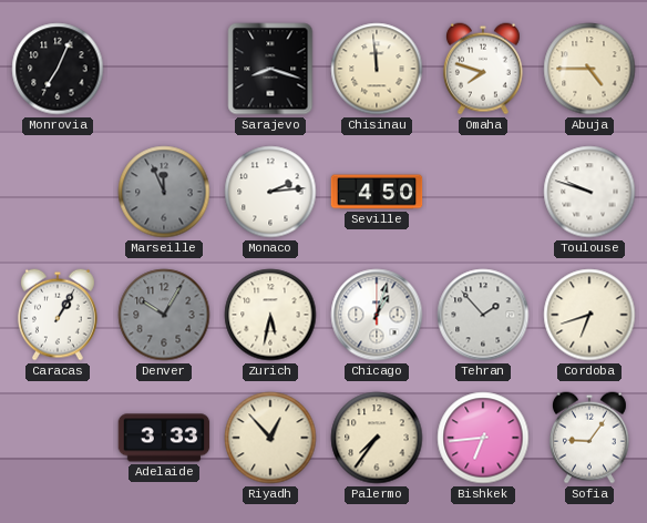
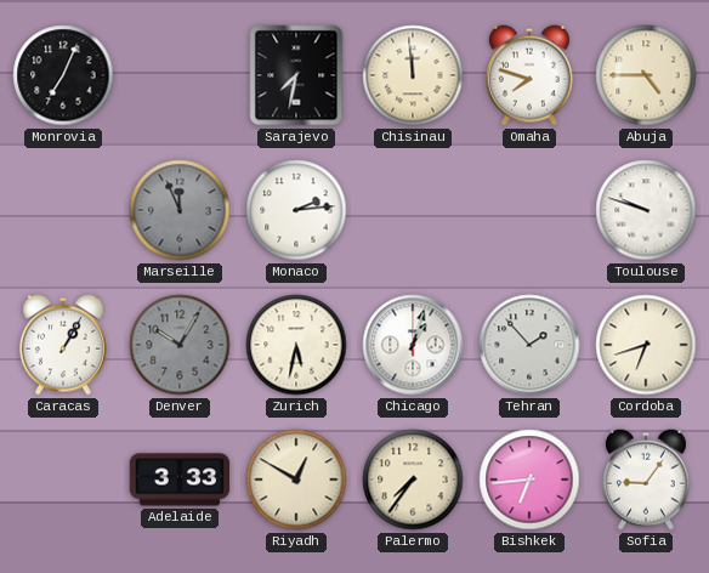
Sarajevo: 8:18 -> 7:32 (296, 75)
Seville: 4:50 -> none (377, 192)
Riyadh: 12:53 -> 12:50 (296, 480)
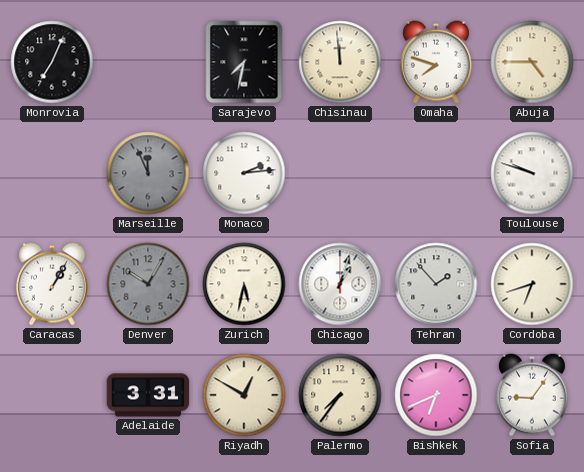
Adelaide: 3:33 -> 3:31 (148, 395)
Bishkek: 6:44 -> 6:41 (436, 395)
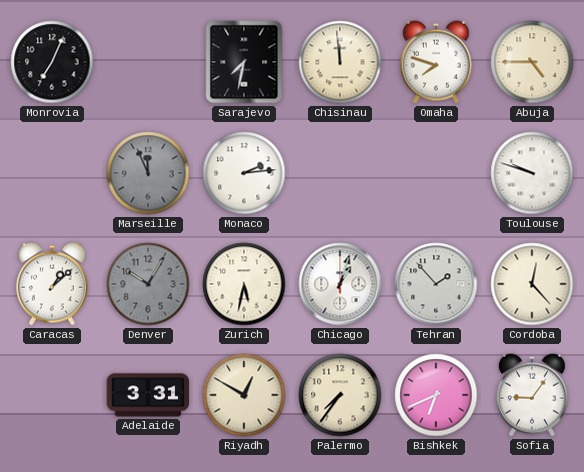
Caracas: 1:05 -> 1:08 (52, 284)
Cordoba: 6:42 -> 12:23 (532, 284)
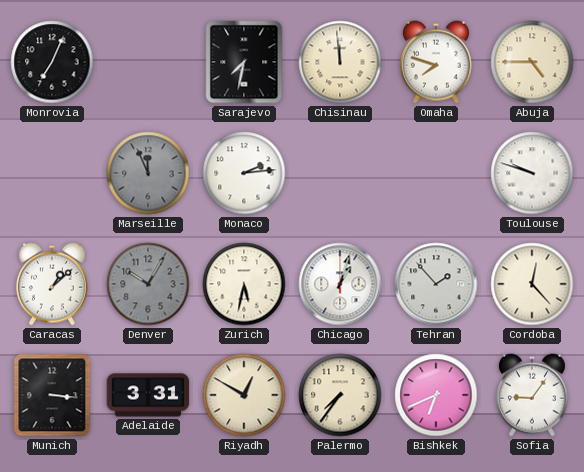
Munich: none -> 3:16 (52, 395)
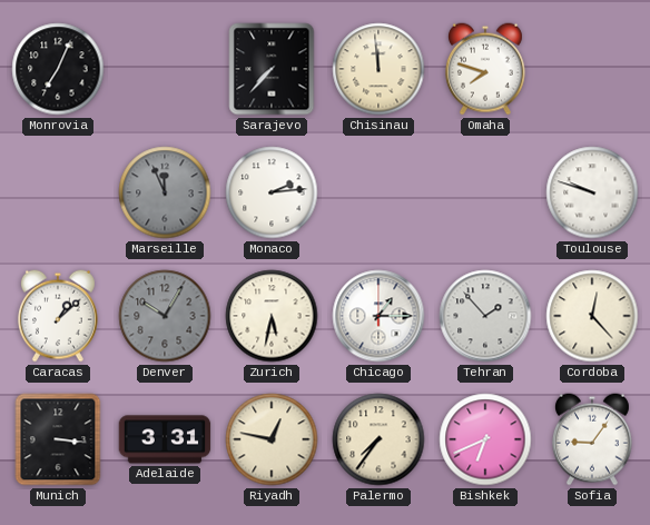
Sarajevo: 7:32 -> 7:37 (272, 69)
Abuja: 4:45 -> none (532, 62)
Chicago: 1:03 -> 1:15 (378, 316)
Riyadh: 12:50 -> 12:47 (272, 439)
